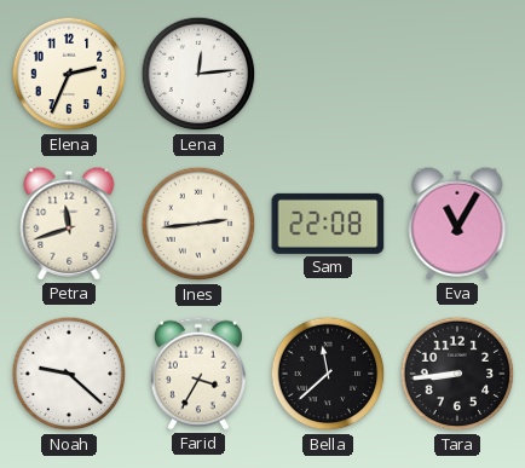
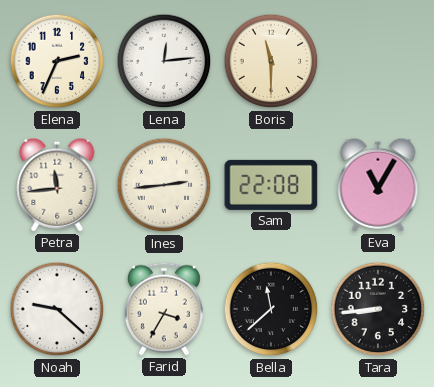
Boris: none -> 11:30 (271, 61)
Petra: 11:42 -> 11:44 (57, 185)
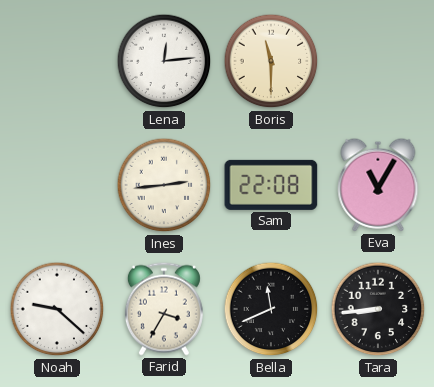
Elena: 2:34 -> none (57, 61)
Petra: 11:44 -> none (57, 185)
Bella: 11:38 -> 11:41 (271, 309)
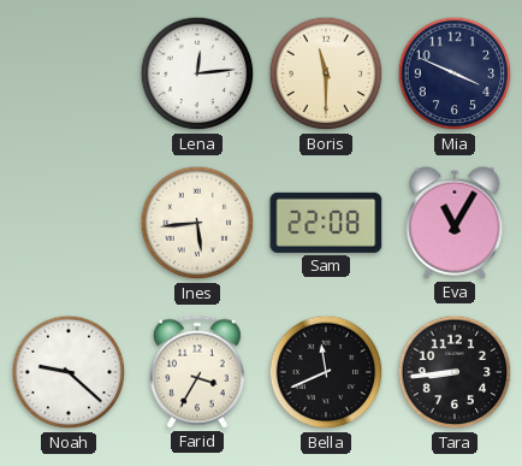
Mia: none -> 3:49 (455, 73)
Ines: 2:44 -> 5:44 (197, 223)
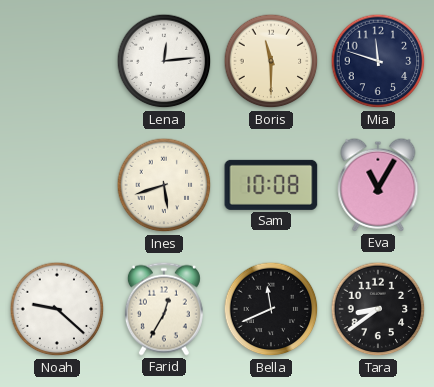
Mia: 3:49 -> 11:48 (378, 61)
Ines: 5:44 -> 5:42 (164, 185)
Sam: 22:08 -> 10:08 (271, 185)
Farid: 3:35 -> 12:35 (164, 309)
Tara: 8:44 -> 8:39 (378, 309)
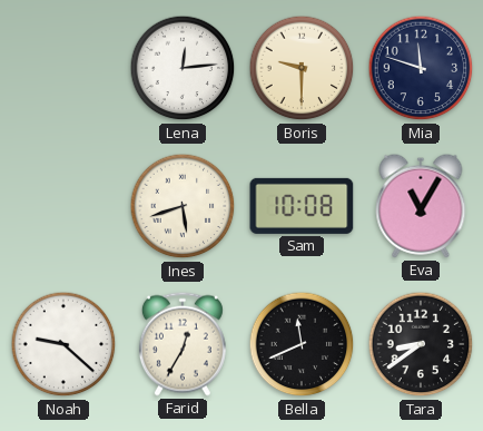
Boris: 11:30 -> 9:30 (302, 68)
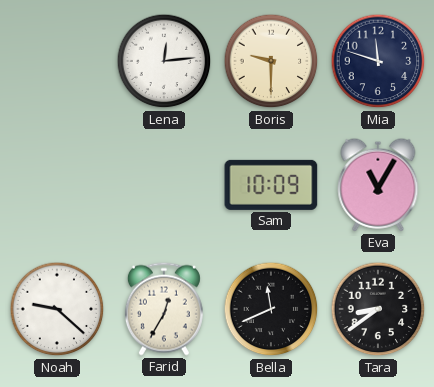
Ines: 5:42 -> none (183, 206)
Sam: 10:08 -> 10:09 (271, 185)
